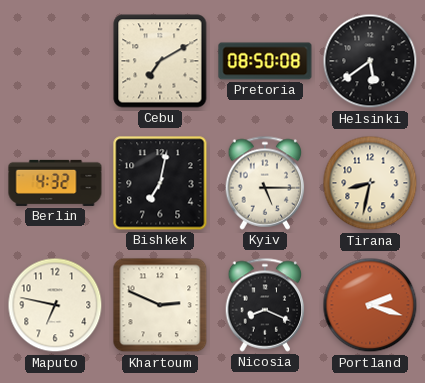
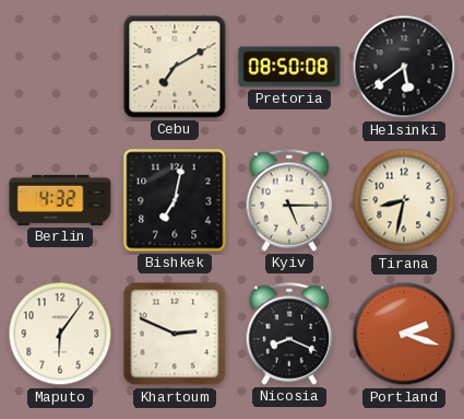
Maputo: 6:47 -> 6:06 (60, 334)
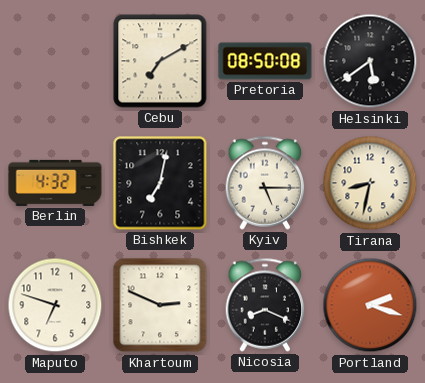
Maputo: 6:06 -> 6:48 (55, 305)
